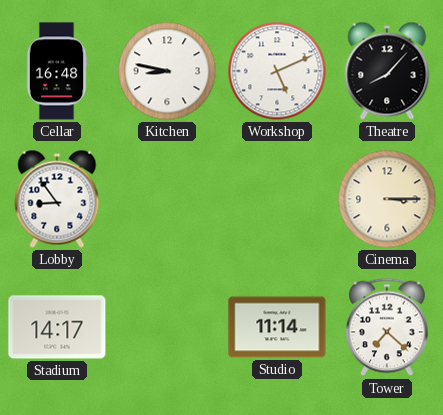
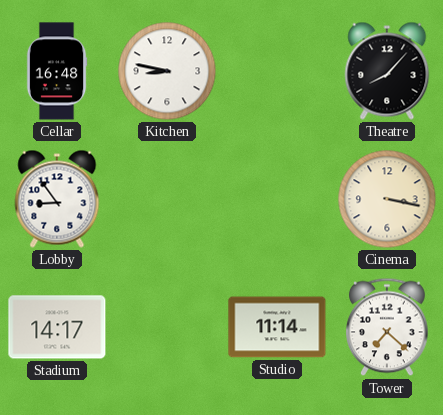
Workshop: 5:11 -> none (277, 71)
Cinema: 3:15 -> 3:17 (387, 199)
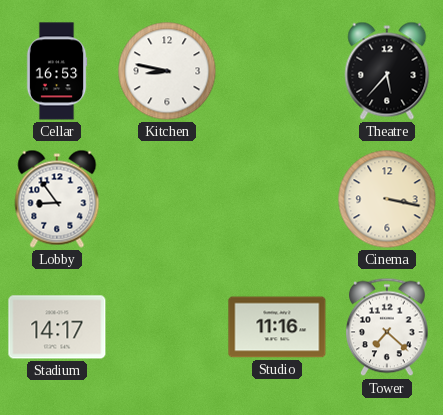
Cellar: 16:48 -> 16:53 (57, 71)
Theatre: 8:07 -> 5:37 (387, 71)
Studio: 11:14 -> 11:16 (277, 327)
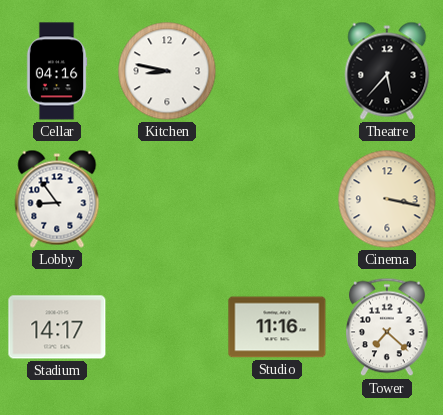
Cellar: 16:53 -> 04:16 (57, 71)
